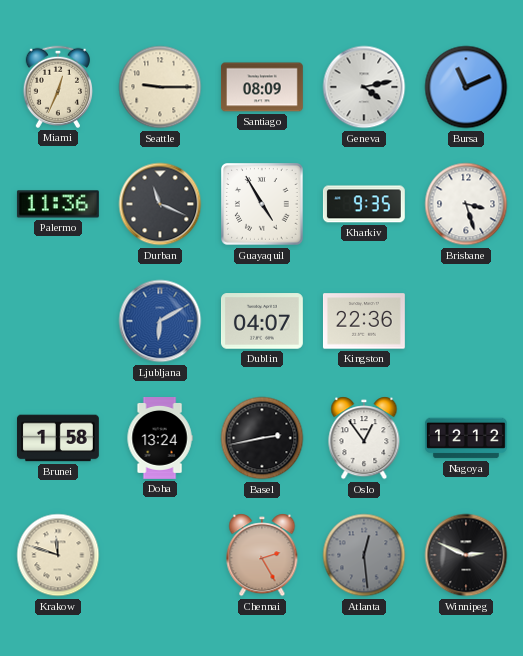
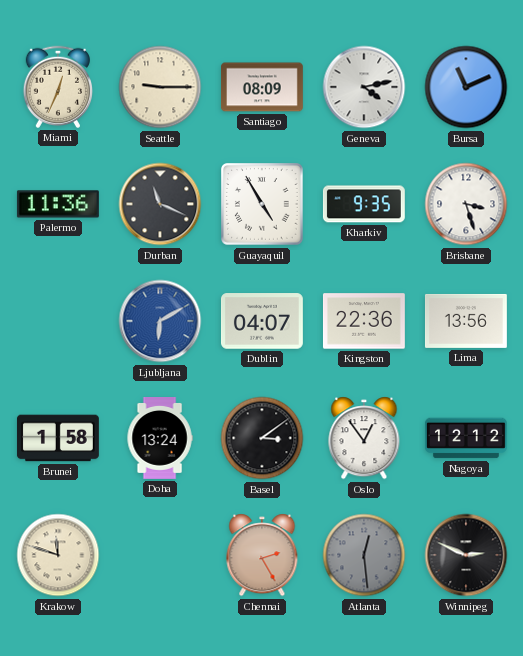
Lima: none -> 13:56 (466, 321)
Basel: 2:43 -> 3:09 (262, 438)
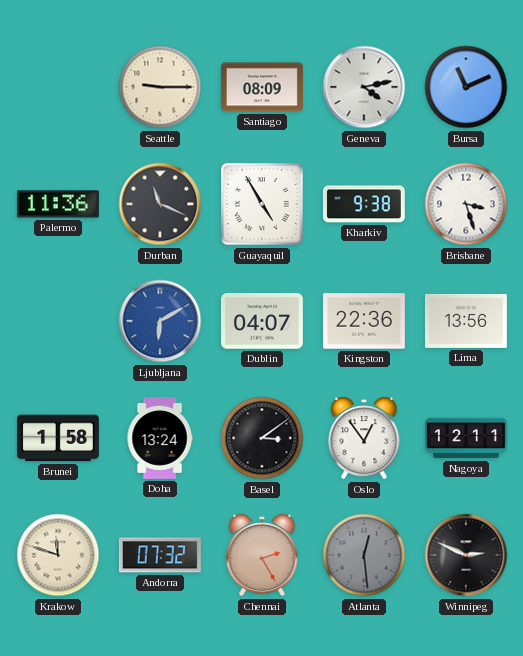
Miami: 12:34 -> none (57, 87)
Kharkiv: 9:35 -> 9:38 (364, 204)
Nagoya: 12:12 -> 12:11 (466, 438)
Andorra: none -> 07:32 (160, 555)
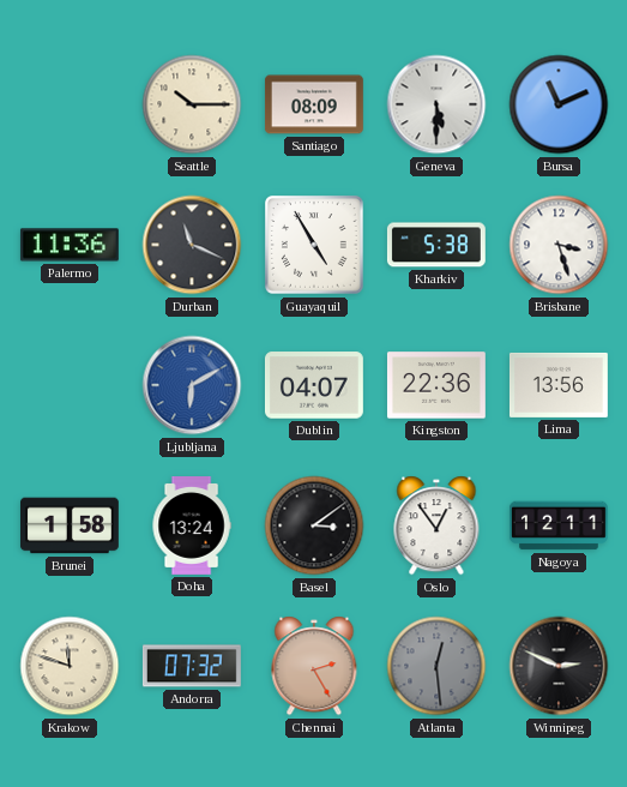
Seattle: 9:15 -> 10:15 (192, 104)
Geneva: 4:13 -> 5:30 (436, 104)
Kharkiv: 9:38 -> 5:38 (436, 245)
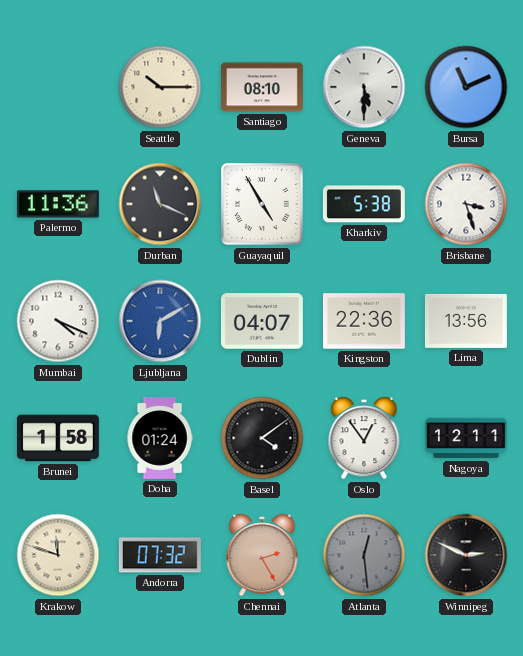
Santiago: 08:09 -> 08:10 (262, 87)
Mumbai: none -> 4:19 (58, 321)
Doha: 13:24 -> 01:24 (160, 439)
Basel: 3:09 -> 4:09 (262, 438)
